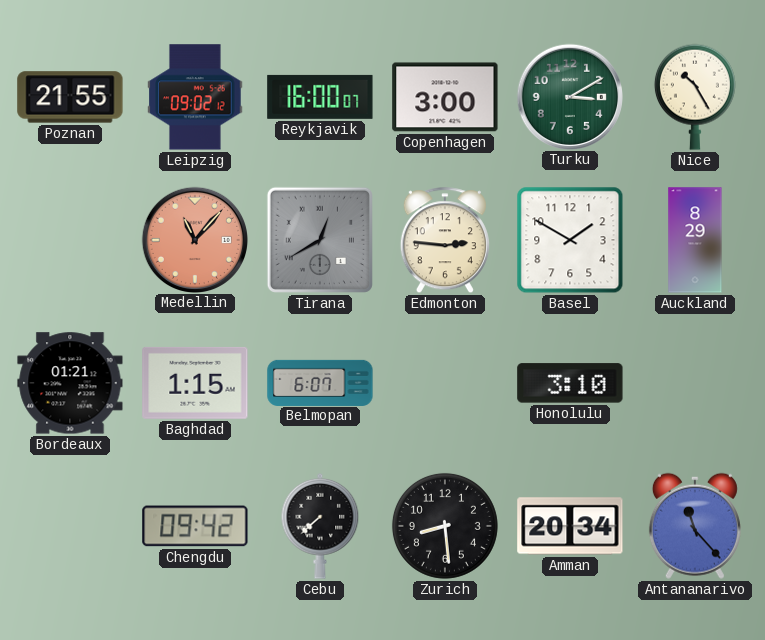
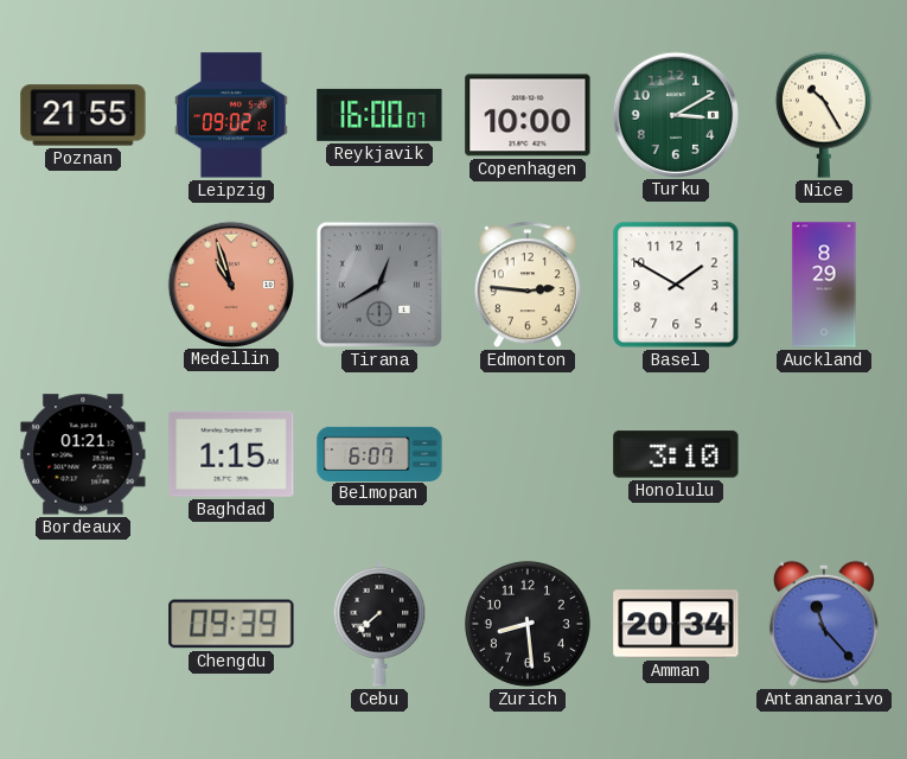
Copenhagen: 3:00 -> 10:00 (528, 115)
Medellin: 11:07 -> 10:57 (230, 283)
Chengdu: 09:42 -> 09:39 (231, 624)
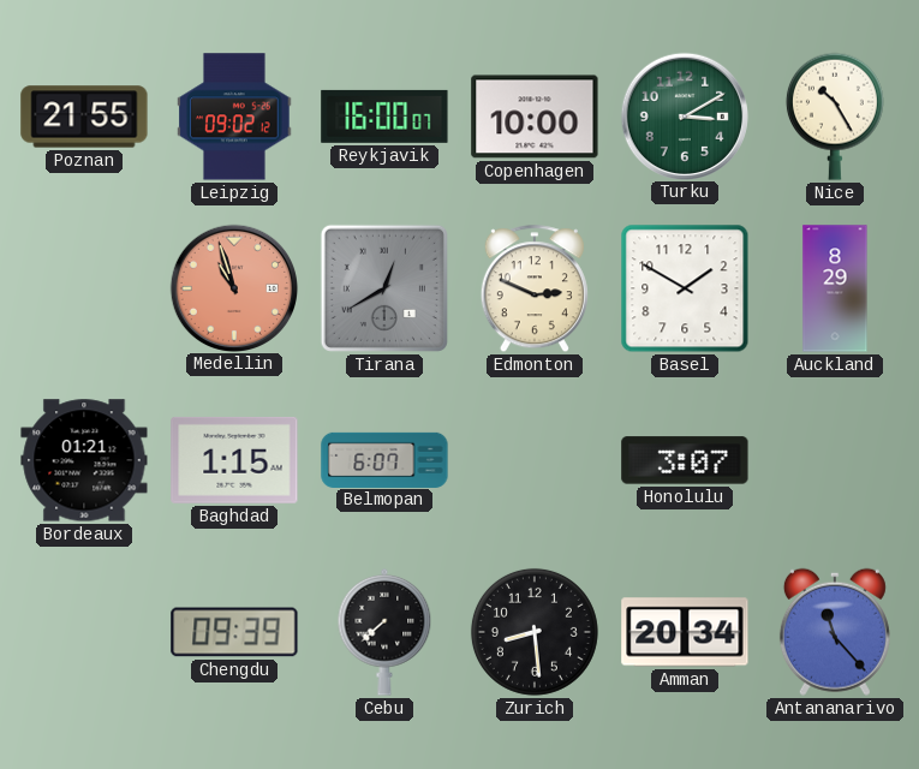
Edmonton: 2:46 -> 2:49 (535, 290)
Honolulu: 3:10 -> 3:07 (685, 460)
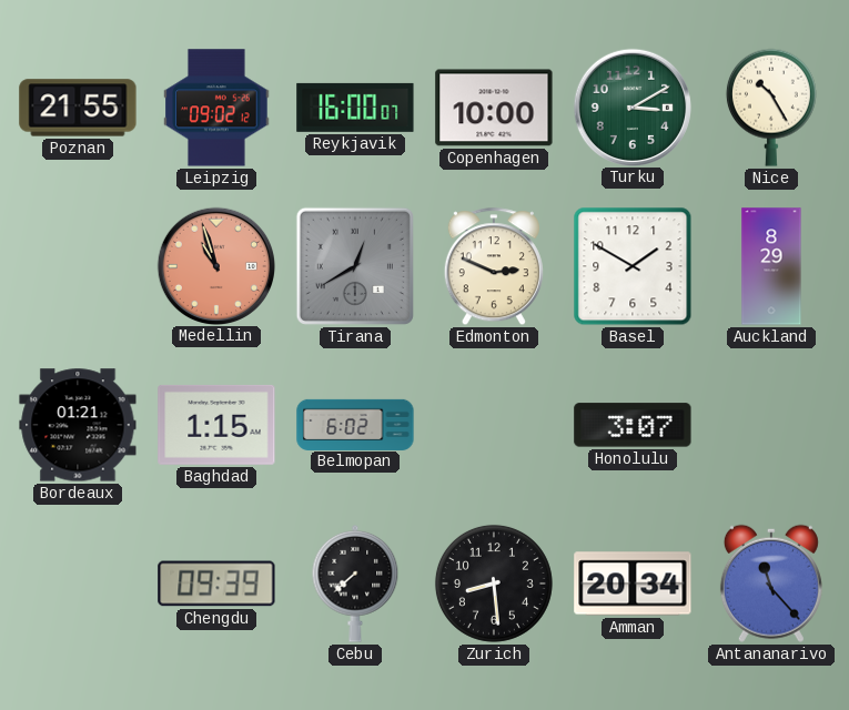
Belmopan: 6:07 -> 6:02 (355, 424)
